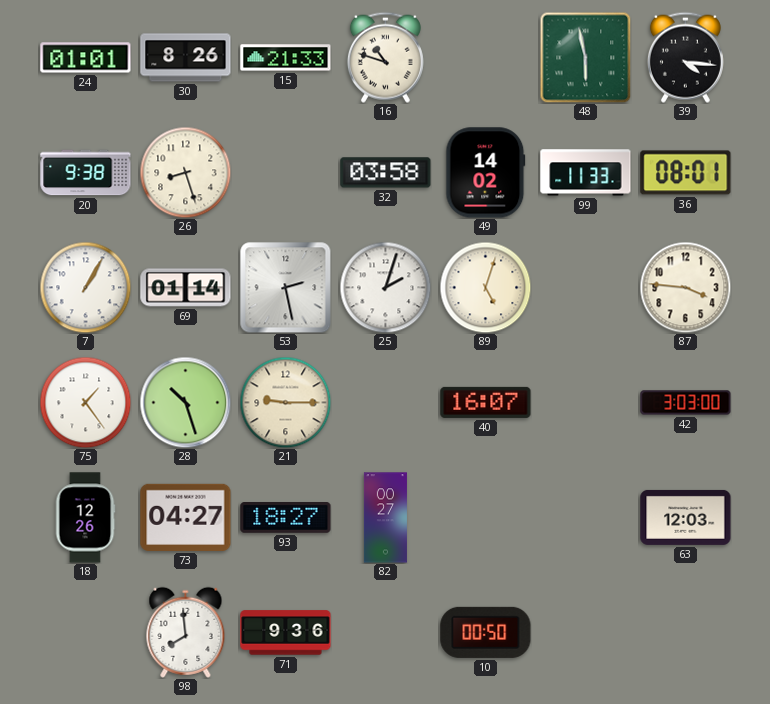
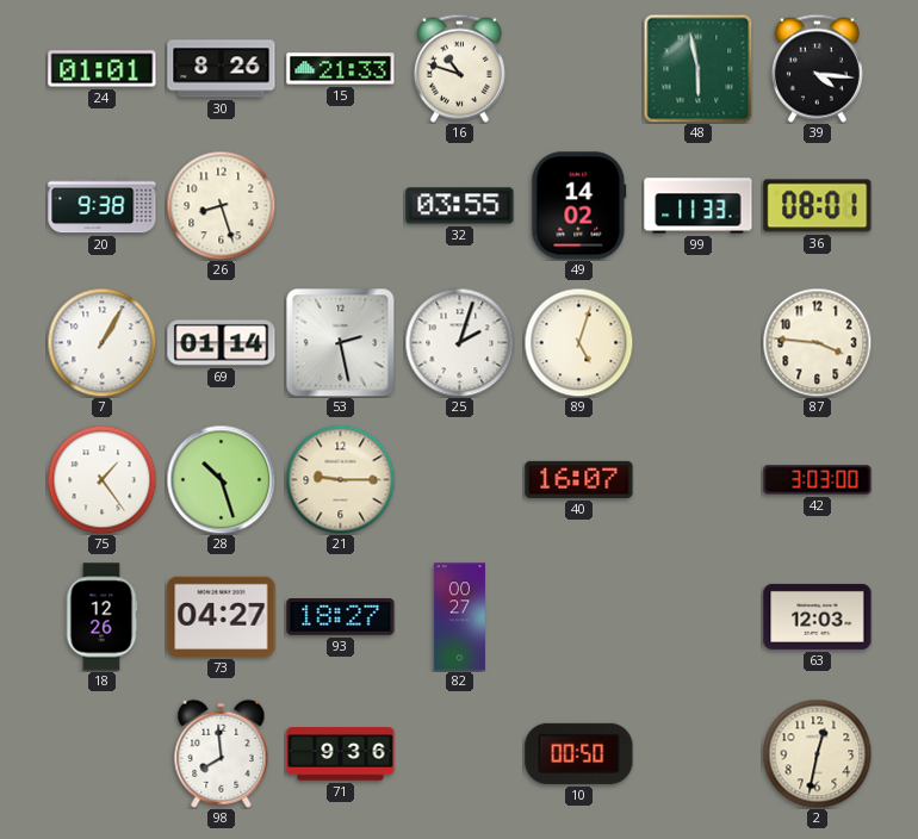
32: 03:58 -> 03:55 (460, 206)
2: none -> 12:32 (817, 753)
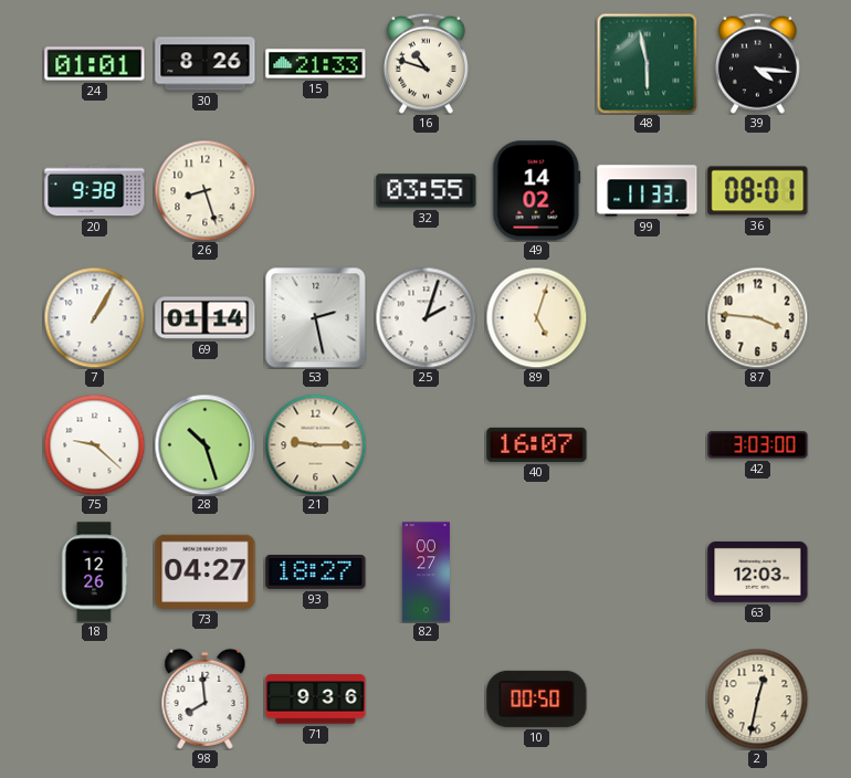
75: 1:24 -> 9:22 (94, 444)
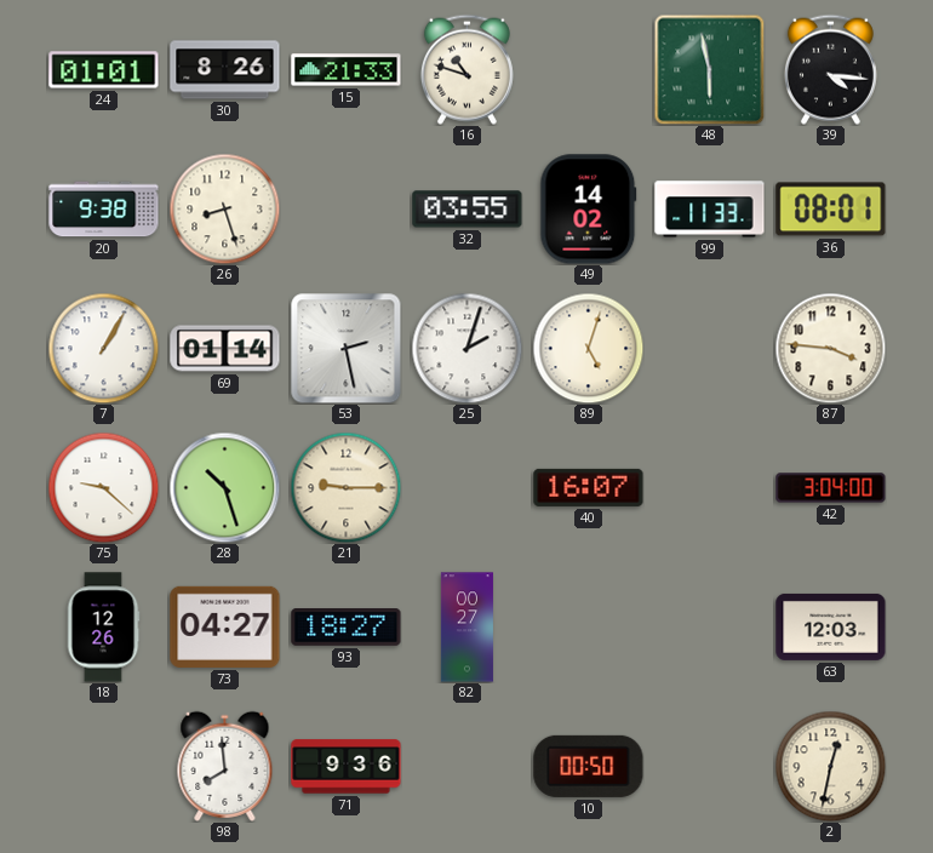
42: 3:03 -> 3:04 (831, 488)
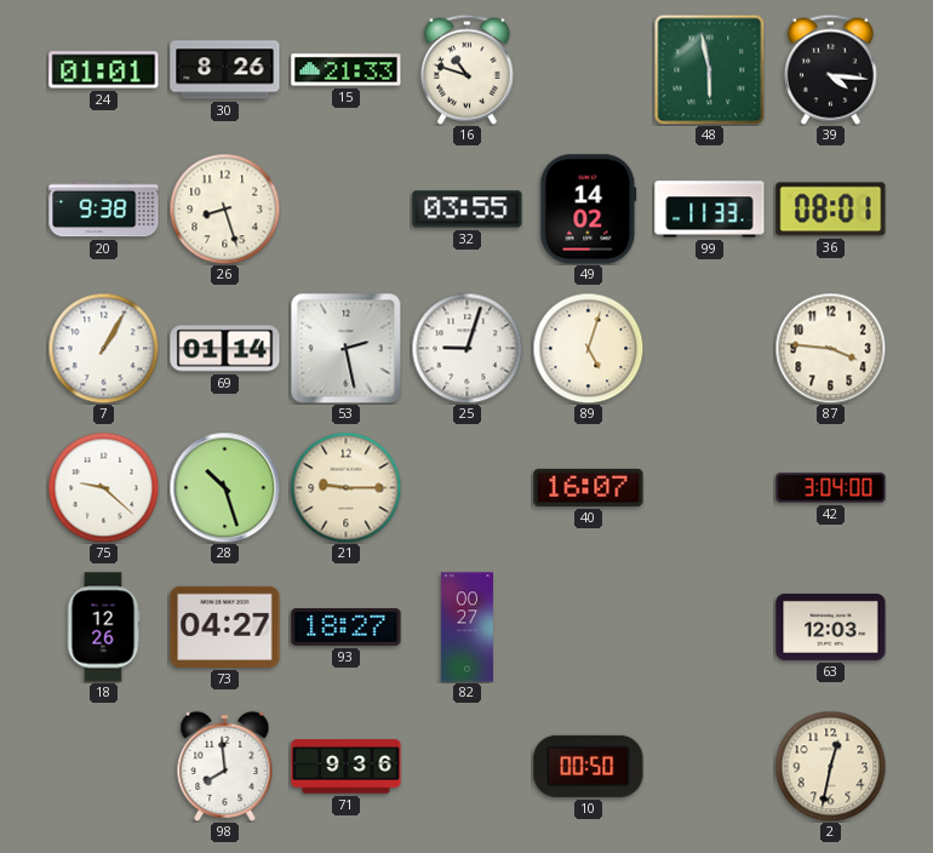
25: 2:03 -> 9:03 (466, 348)
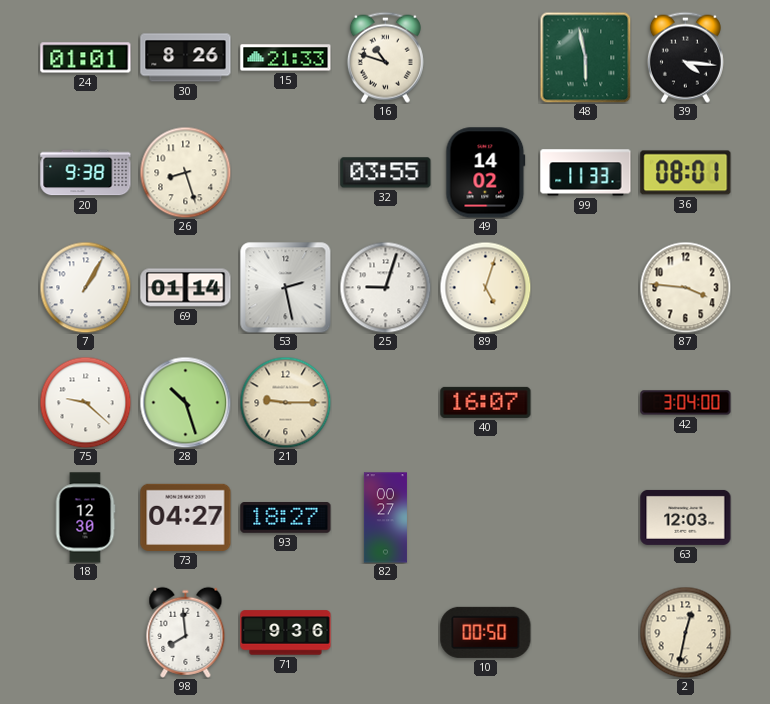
18: 12:26 -> 12:30 (85, 518)
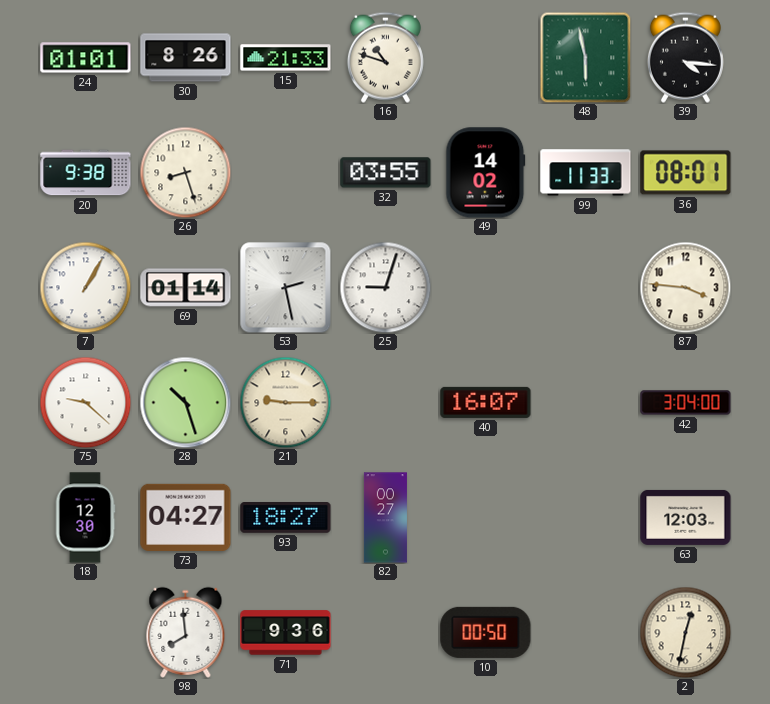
89: 5:03 -> none (485, 287)
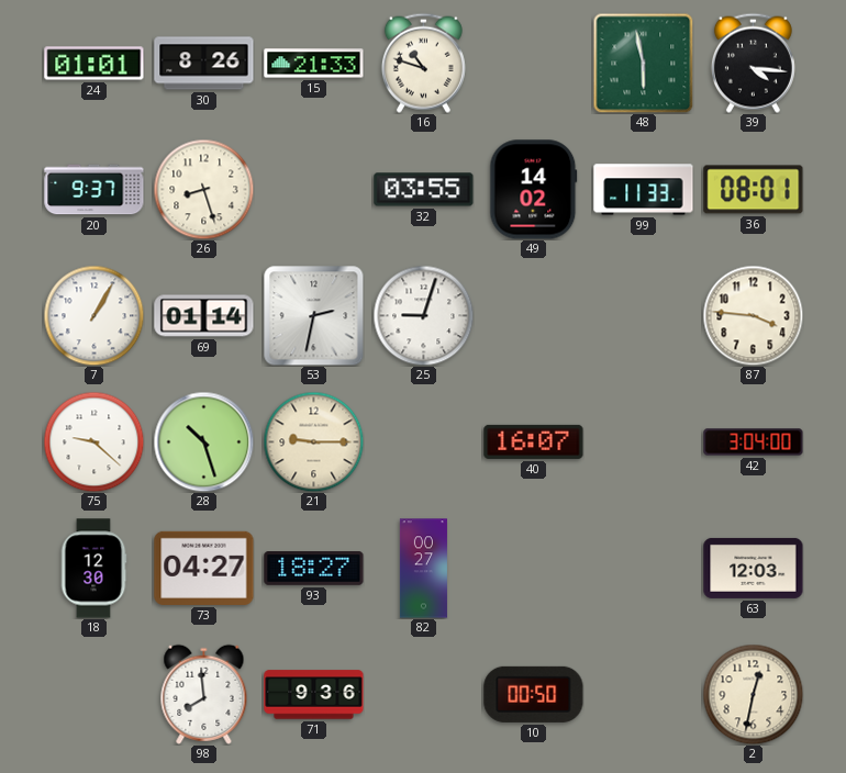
20: 9:38 -> 9:37 (94, 190)
53: 2:28 -> 2:32 (313, 315)
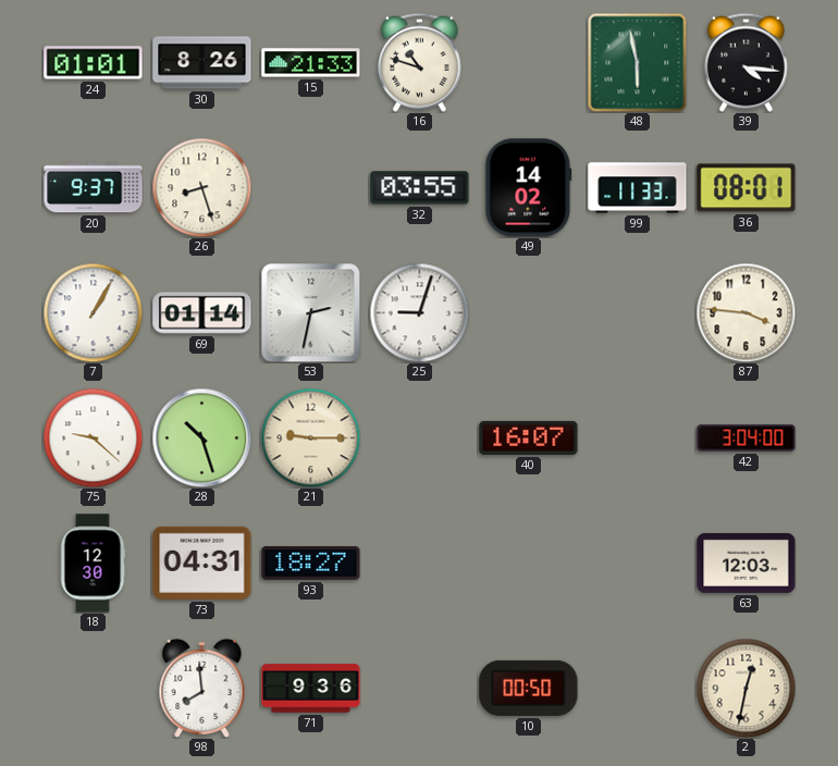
73: 04:27 -> 04:31 (202, 563)
82: 00:27 -> none (423, 569)
